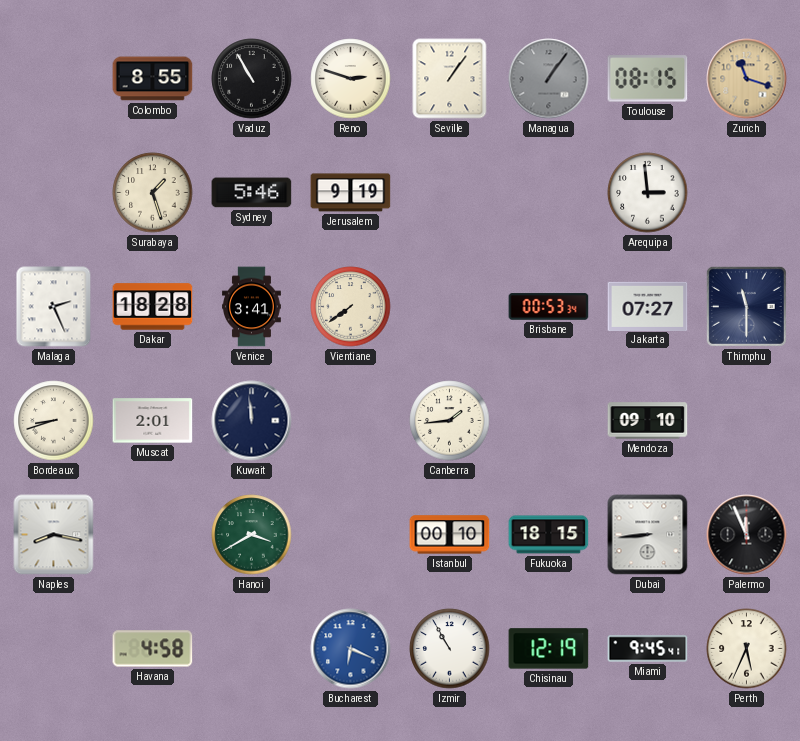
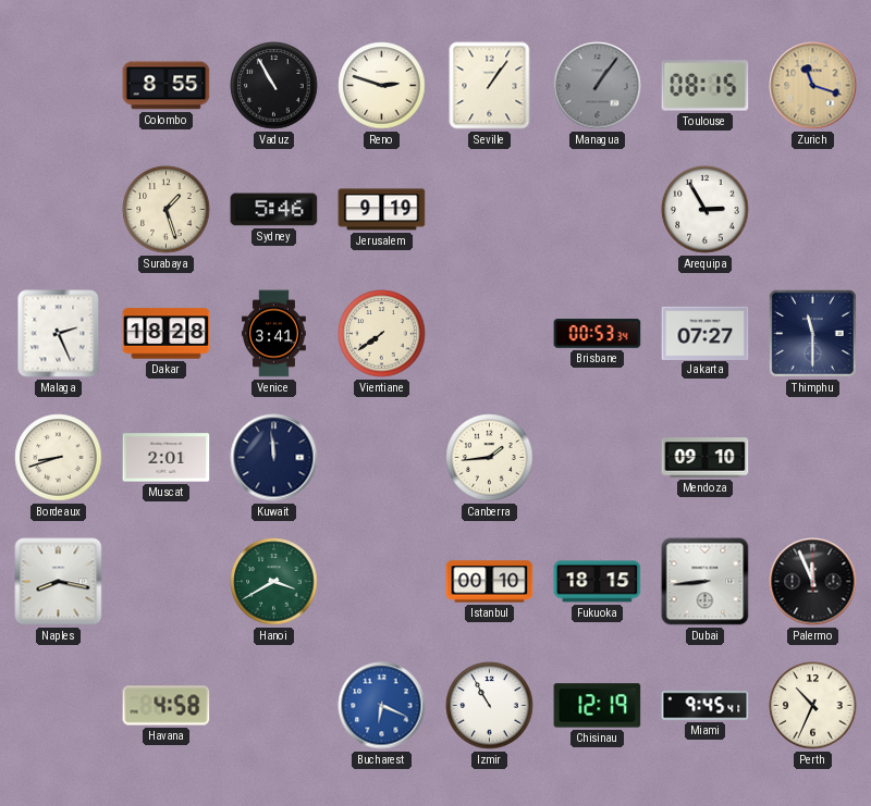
Arequipa: 2:59 -> 2:55 (706, 210)
Perth: 5:34 -> 10:34 (813, 706)
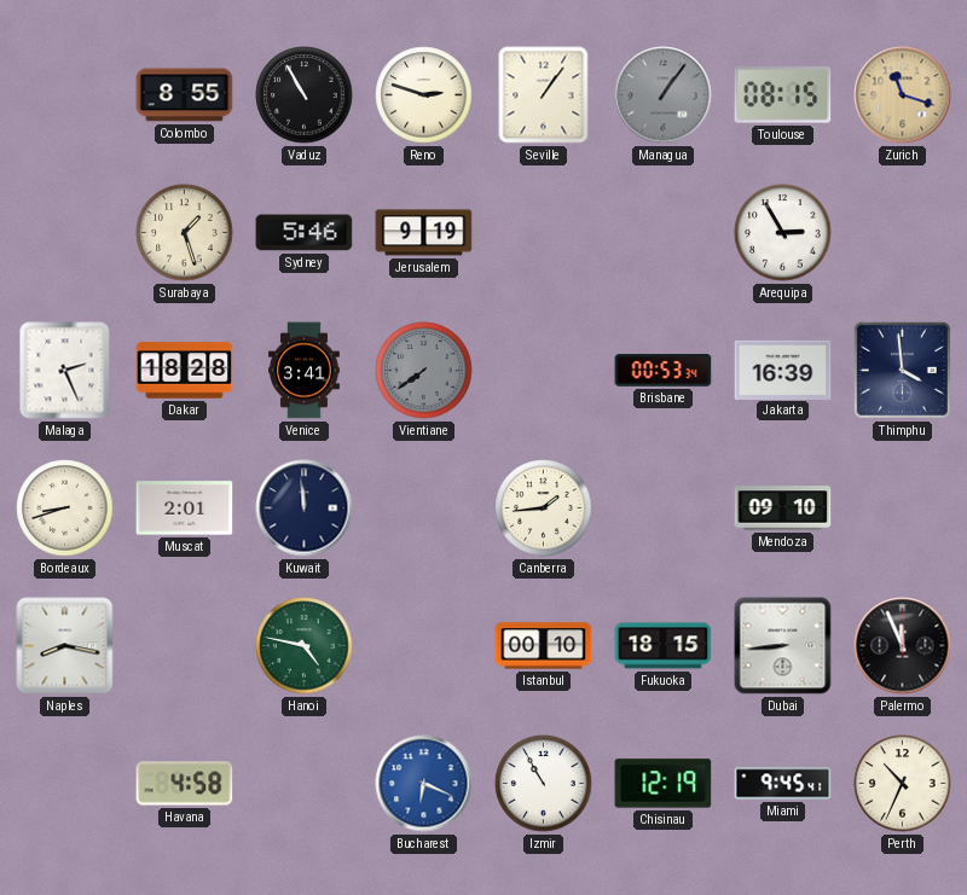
Vientiane dial: cream -> grey (424, 371)
Jakarta: 07:27 -> 16:39 (783, 370)
Thimphu: 11:30 -> 3:59 (902, 370)
Hanoi: 3:40 -> 4:47 (305, 646)
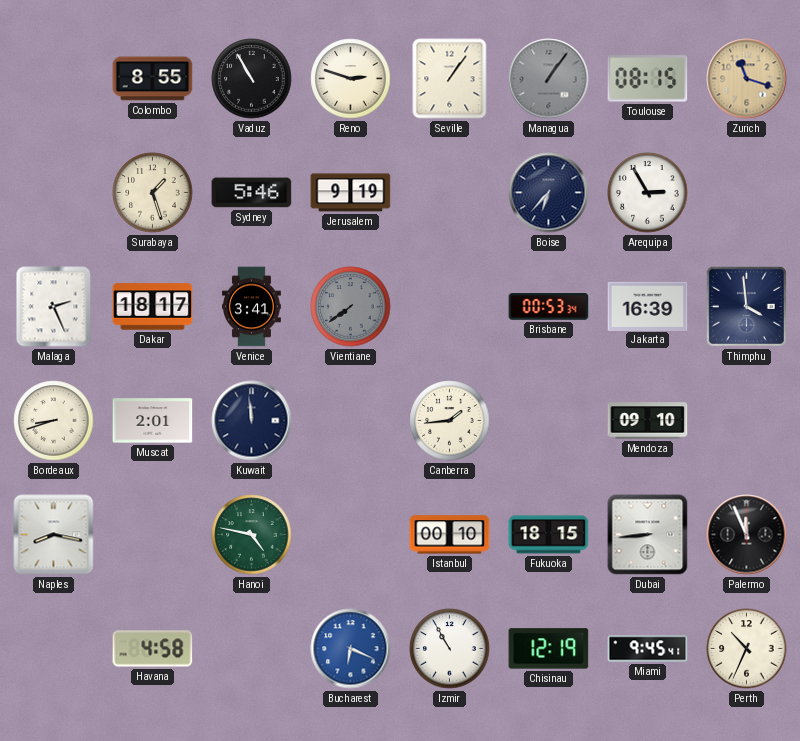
Boise: none -> 6:37 (549, 193)
Dakar: 18:28 -> 18:17 (153, 307)
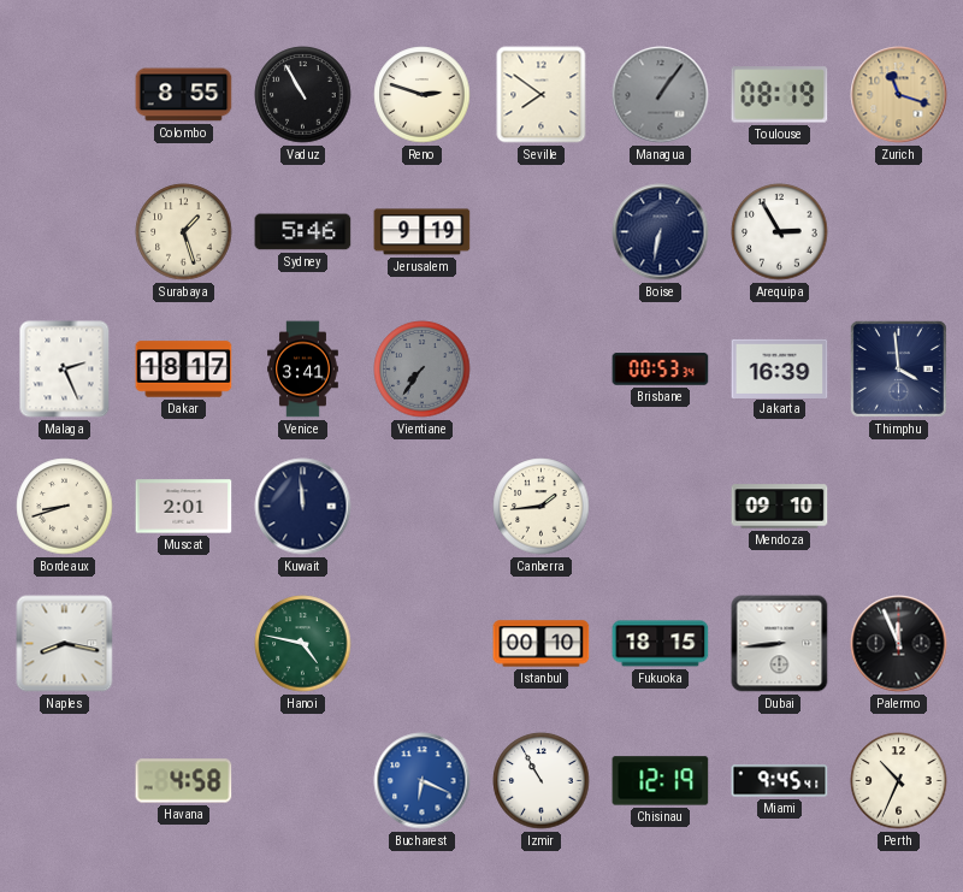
Seville: 1:06 -> 7:51 (542, 95)
Toulouse: 08:15 -> 08:19 (780, 95)
Boise: 6:37 -> 6:32 (661, 232)
Vientiane: 7:39 -> 7:36 (423, 370)
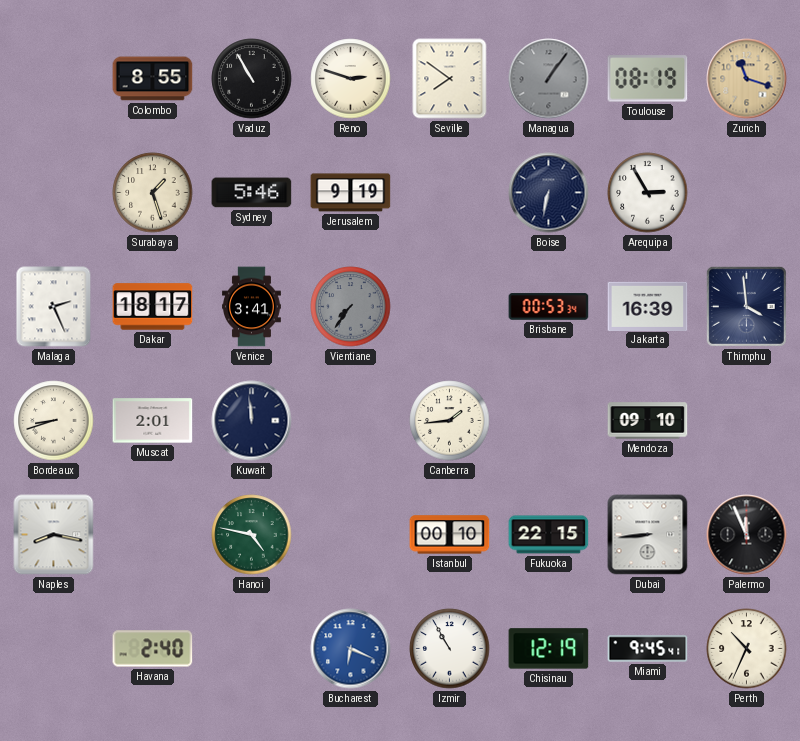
Fukuoka: 18:15 -> 22:15 (549, 535)
Havana: 4:58 -> 2:40 (153, 649)
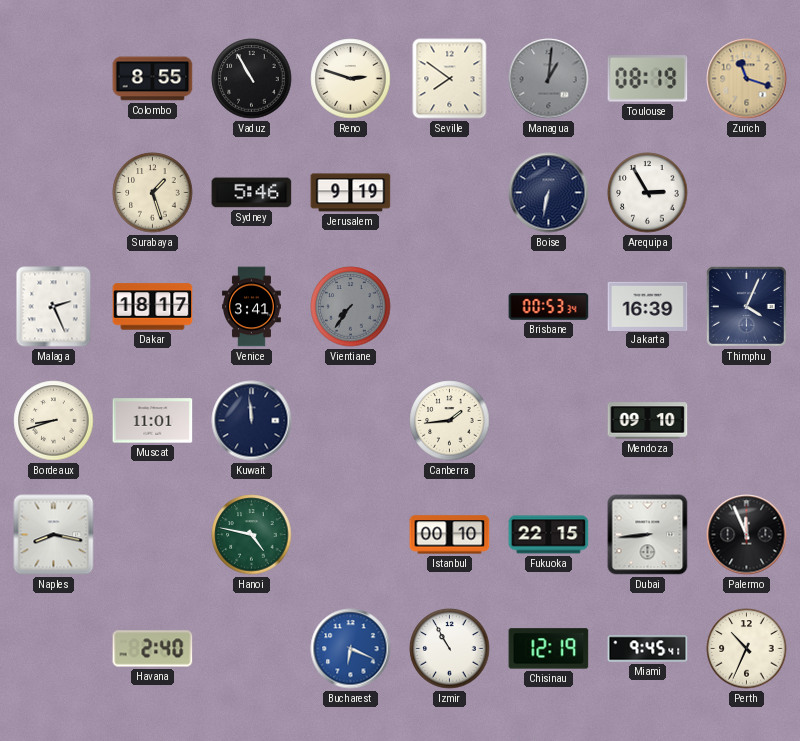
Managua: 1:06 -> 1:01 (549, 79)
Thimphu: 3:59 -> 4:04 (746, 306)
Muscat: 2:01 -> 11:01 (153, 421)
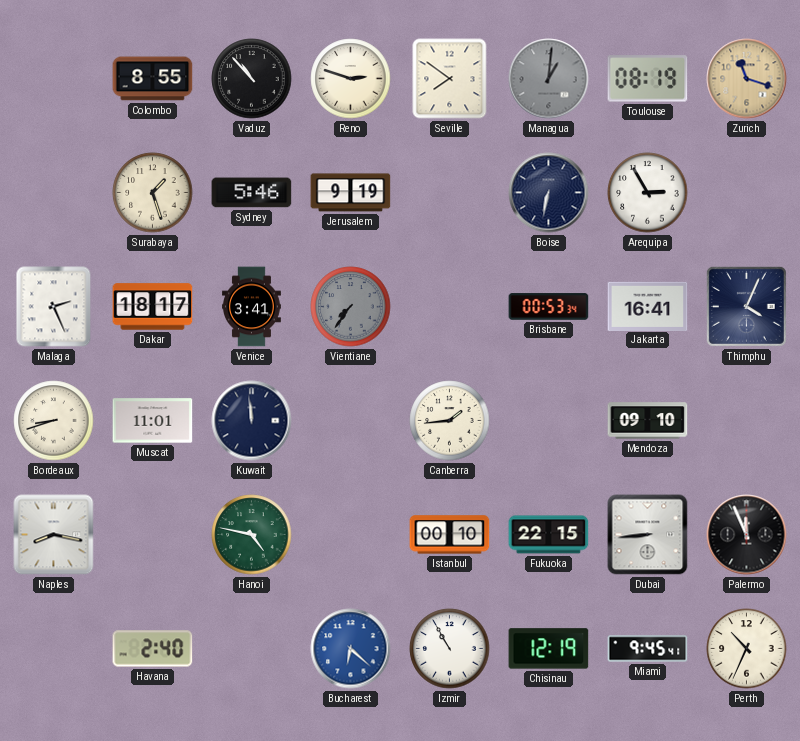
Vaduz: 10:55 -> 10:53 (252, 79)
Jakarta: 16:39 -> 16:41 (648, 306)
Bucharest: 6:19 -> 6:22 (351, 649)
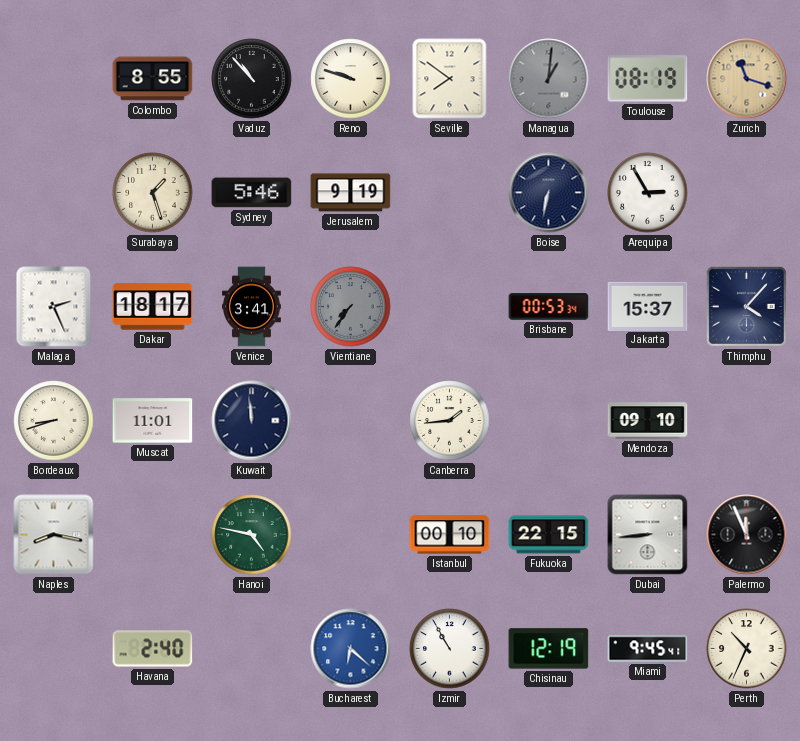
Reno: 2:48 -> 9:48 (351, 79)
Jakarta: 16:41 -> 15:37 (648, 306)
Thimphu: 4:04 -> 4:07 (746, 306)
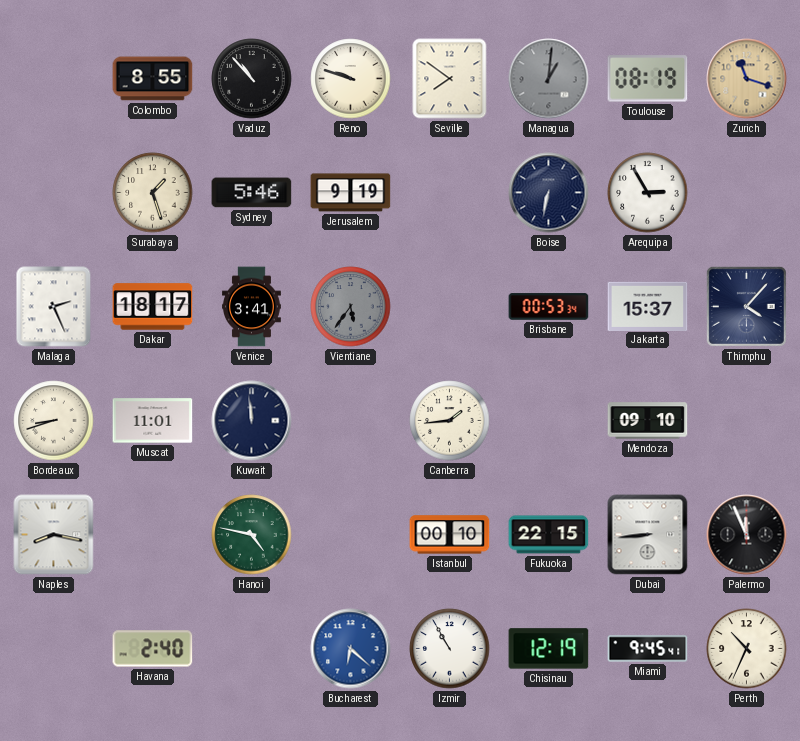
Vientiane: 7:36 -> 5:36 (351, 307)
